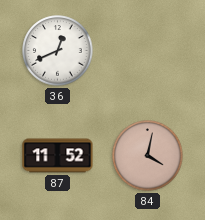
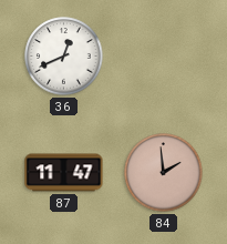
87: 11:52 -> 11:47 (64, 173)
84: 4:02 -> 1:59 (164, 173)
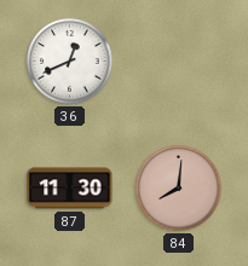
87: 11:47 -> 11:30 (70, 189)
84: 1:59 -> 8:01 (179, 189)
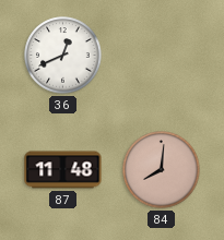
87: 11:30 -> 11:48 (63, 170)
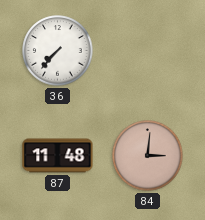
36: 12:41 -> 7:37 (58, 51)
84: 8:01 -> 3:01 (148, 156)
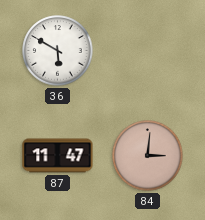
36: 7:37 -> 5:50 (58, 51)
87: 11:48 -> 11:47 (58, 156)
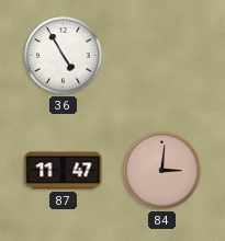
36: 5:50 -> 4:55 (64, 56)
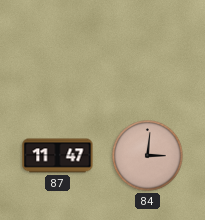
36: 4:55 -> none (64, 56)
